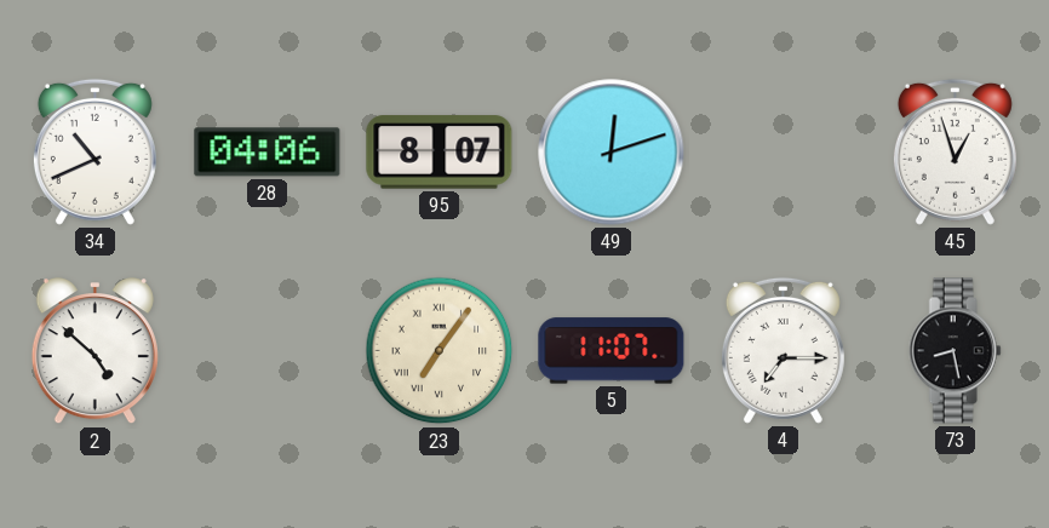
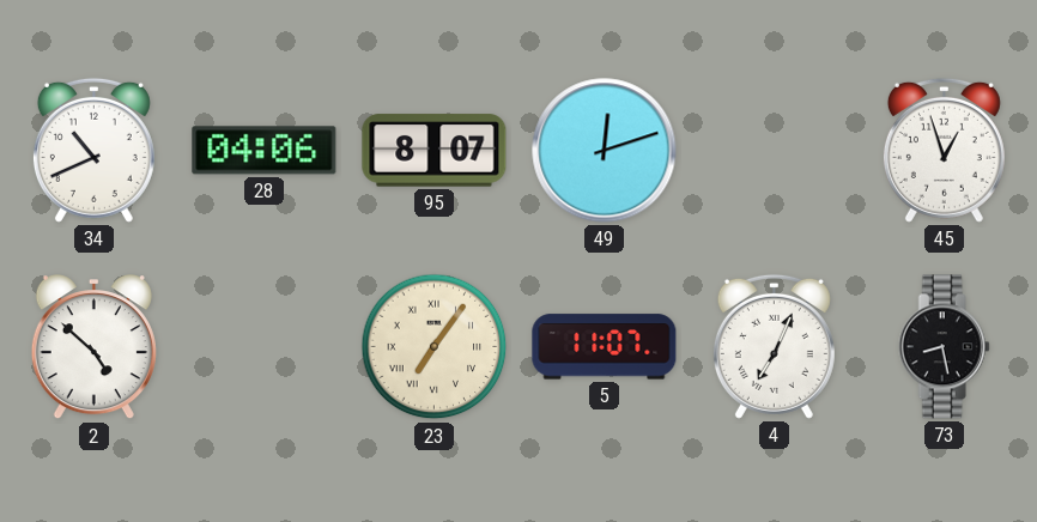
4: 7:15 -> 7:04 (774, 346)
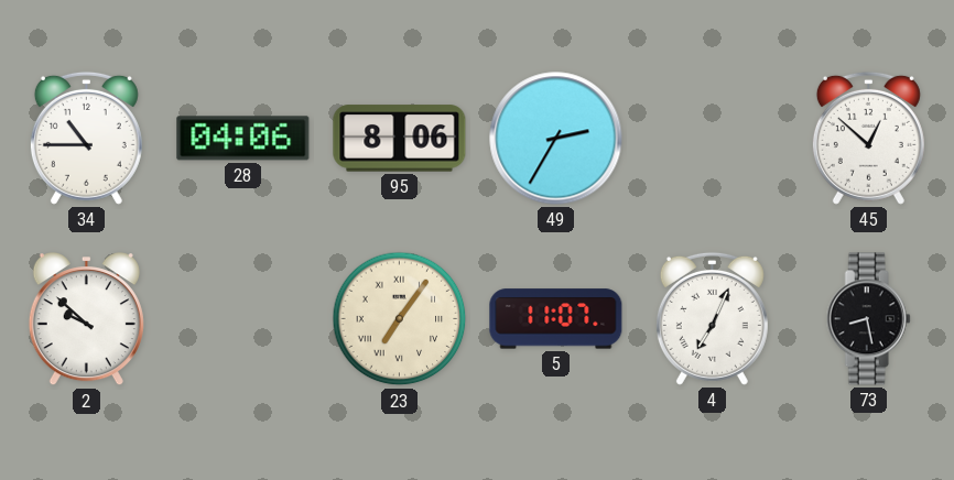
34: 10:41 -> 10:45 (86, 138)
95: 8:07 -> 8:06 (400, 139)
49: 12:12 -> 2:35 (556, 139)
45: 12:57 -> 12:52 (868, 138)
2: 4:52 -> 9:52 (86, 319)
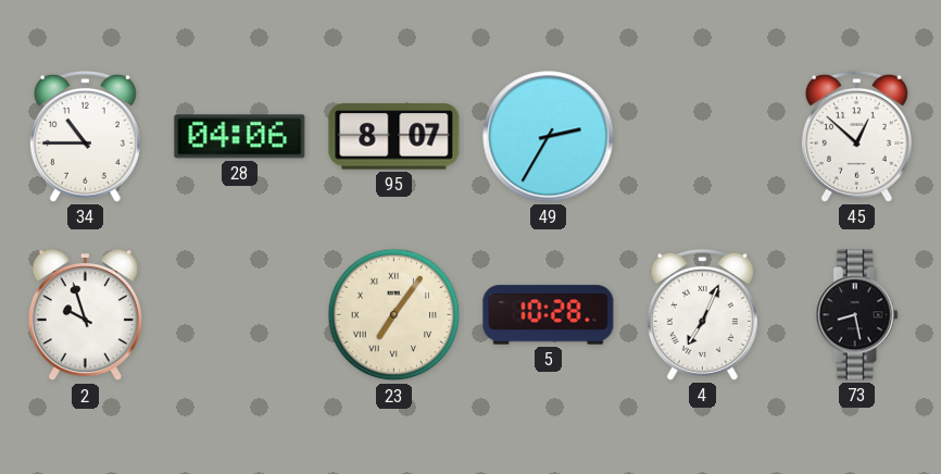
95: 8:06 -> 8:07 (394, 137)
2: 9:52 -> 9:57 (85, 315)
5: 11:07 -> 10:28 (549, 315)
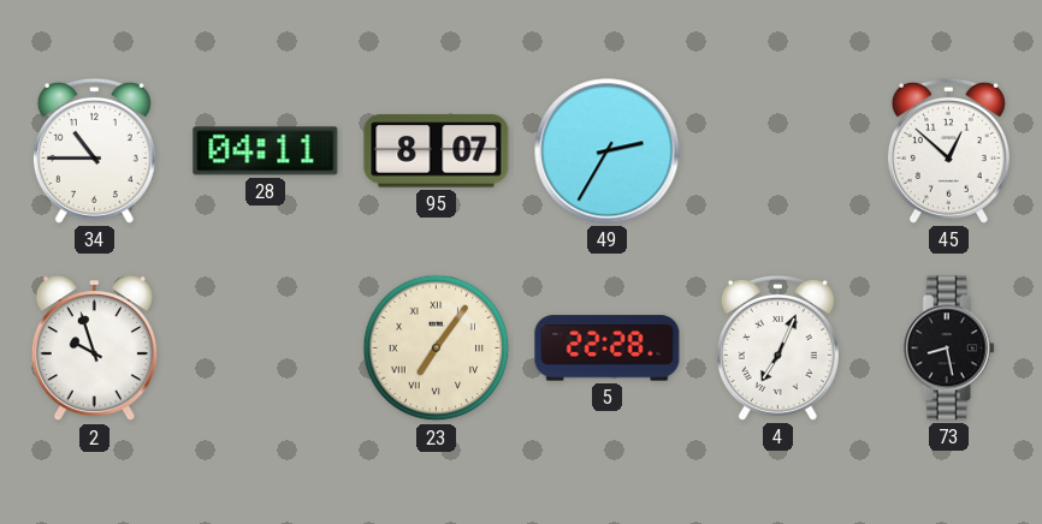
28: 04:06 -> 04:11 (266, 151)
5: 10:28 -> 22:28 (608, 349)
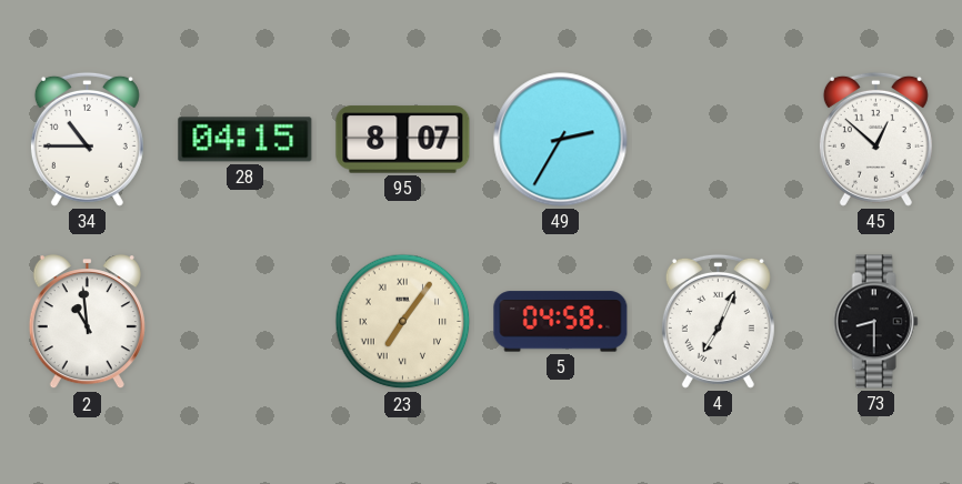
28: 04:11 -> 04:15 (245, 140)
2: 9:57 -> 10:59 (87, 322)
5: 22:28 -> 04:58 (561, 322)
73: 8:28 -> 8:30 (875, 322)
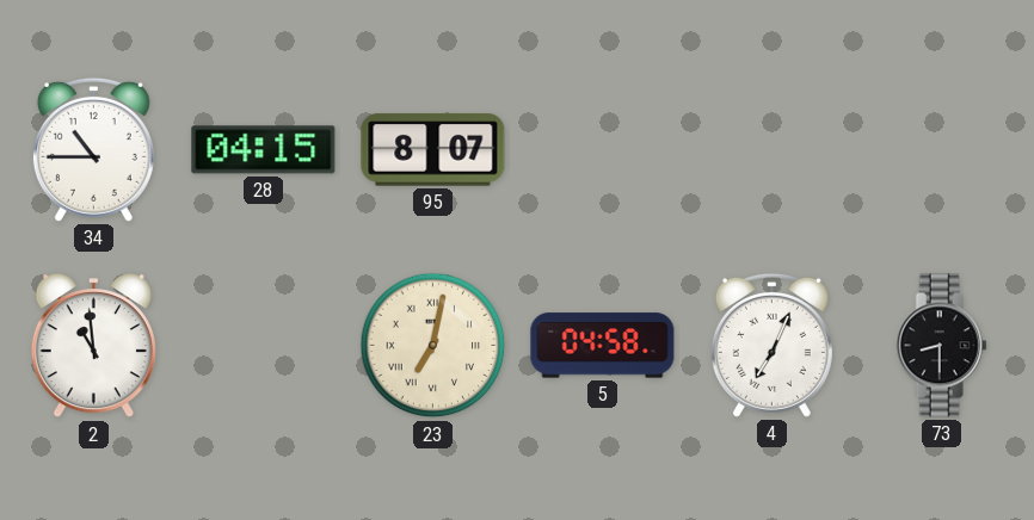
49: 2:35 -> none (561, 140)
45: 12:52 -> none (875, 139)
23: 7:06 -> 7:02 (433, 346)
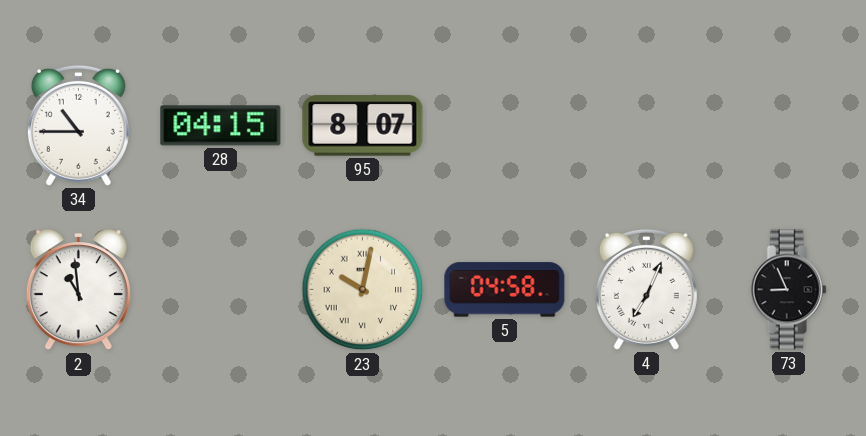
23: 7:02 -> 10:02 (363, 290)
73: 8:30 -> 8:56 (788, 290)
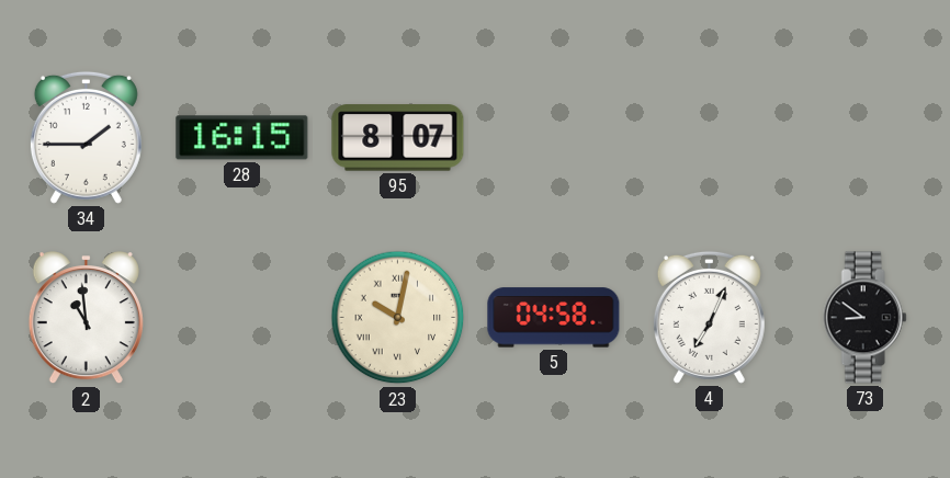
34: 10:45 -> 1:45 (86, 137)
28: 04:15 -> 16:15 (242, 138)
73: 8:56 -> 8:51 (864, 318)
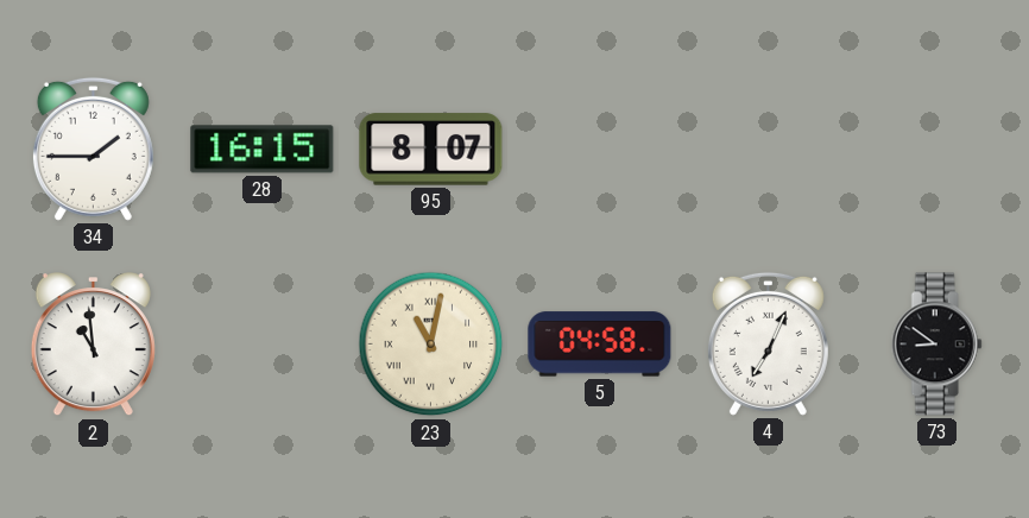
23: 10:02 -> 11:02 (431, 345)
